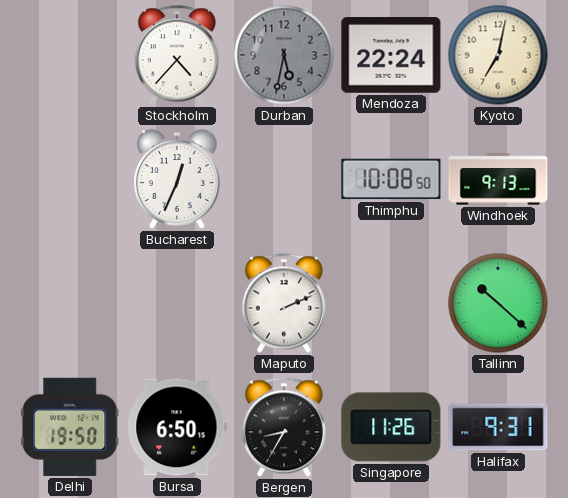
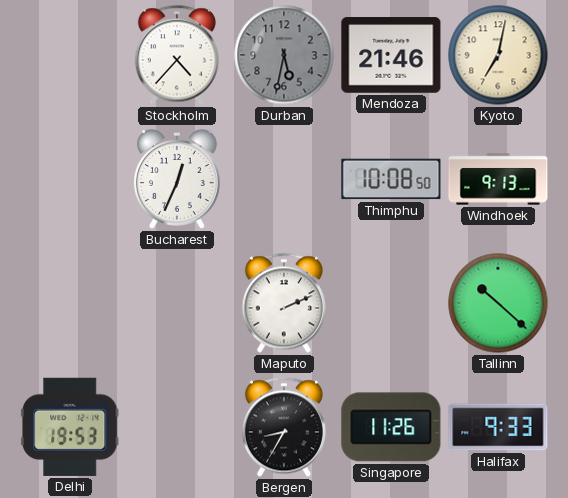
Mendoza: 22:24 -> 21:46 (391, 55)
Delhi: 19:50 -> 19:53 (70, 427)
Bursa: 6:50 -> none (177, 427)
Halifax: 9:31 -> 9:33 (498, 427)
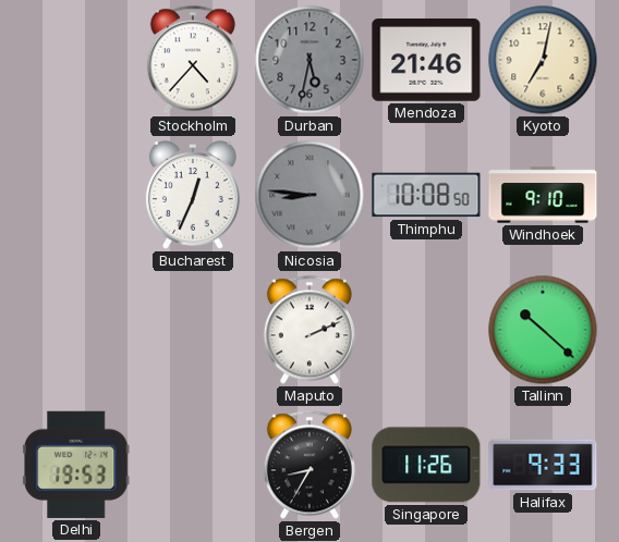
Nicosia: none -> 8:46 (309, 195)
Windhoek: 9:13 -> 9:10 (543, 195)
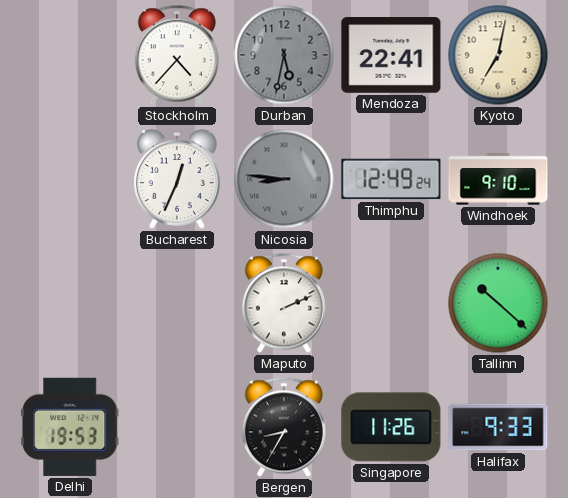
Mendoza: 21:46 -> 22:41 (391, 55)
Thimphu: 10:08 -> 12:49 (391, 179)
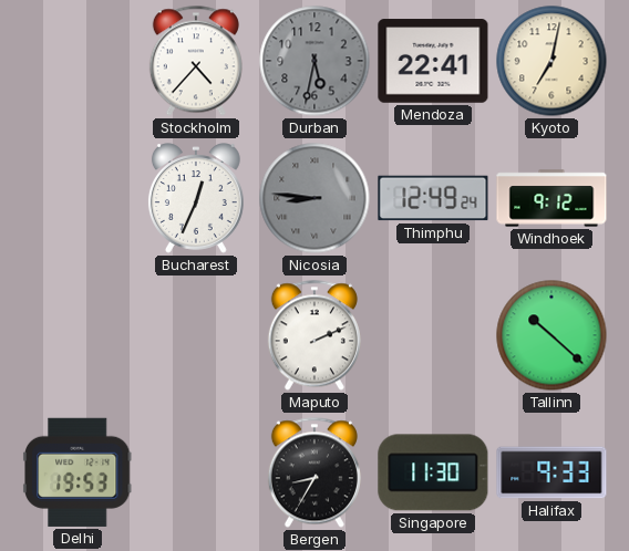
Windhoek: 9:10 -> 9:12 (551, 198)
Singapore: 11:26 -> 11:30 (433, 472)
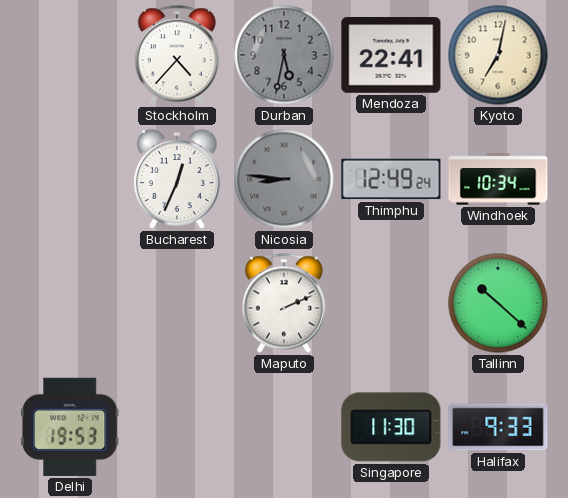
Windhoek: 9:12 -> 10:34 (498, 179)
Bergen: 8:35 -> none (314, 472)
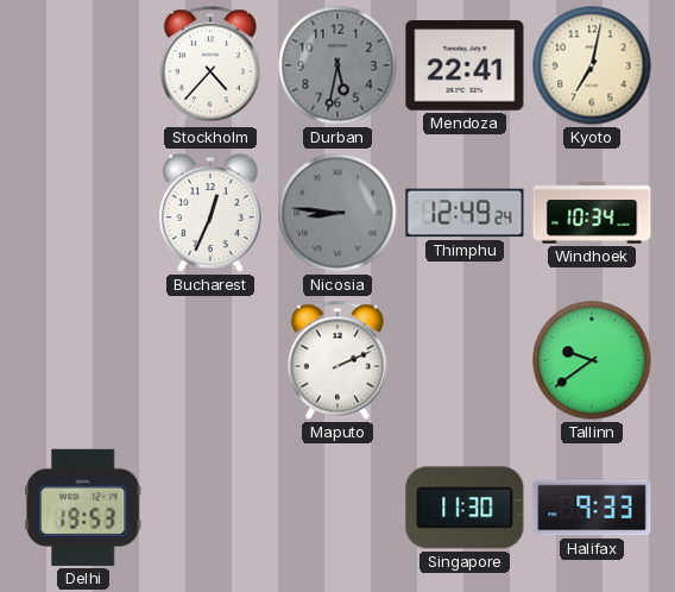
Tallinn: 10:22 -> 9:39 (592, 360)
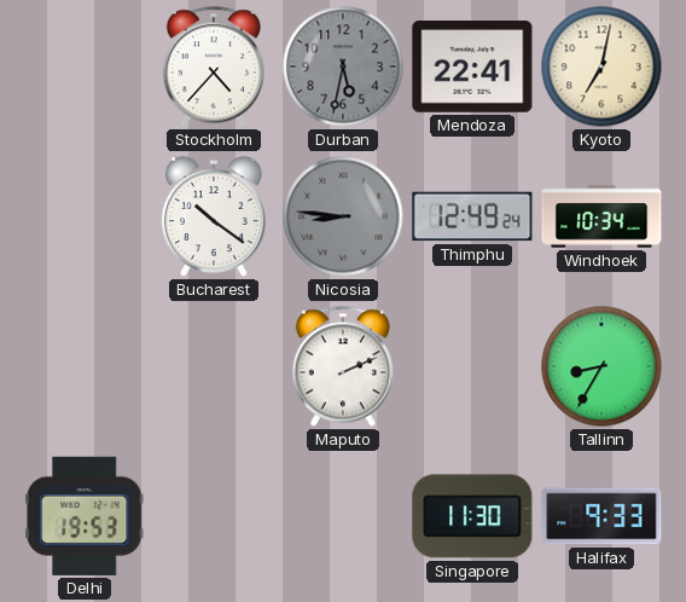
Bucharest: 12:34 -> 10:21 (214, 216)
Tallinn: 9:39 -> 8:35 (601, 366)
